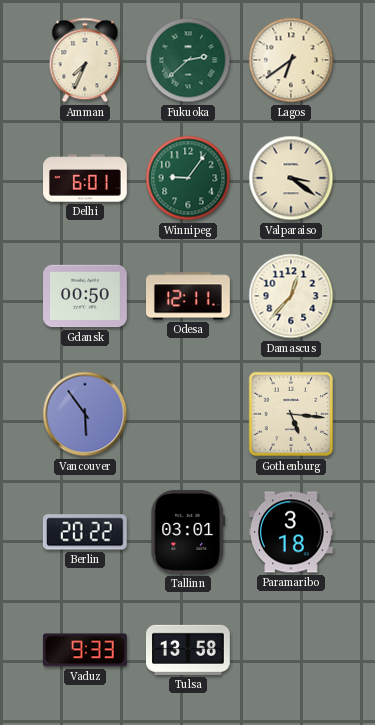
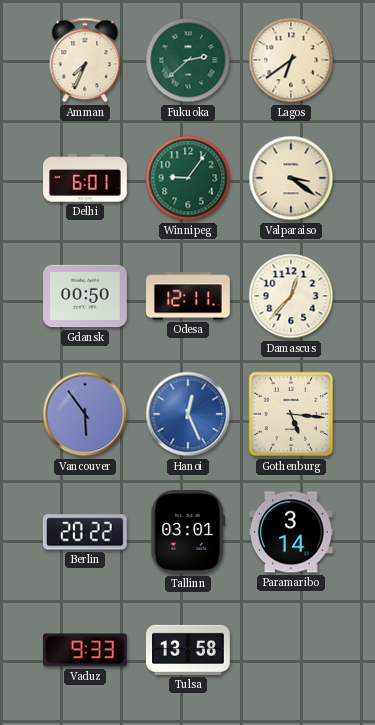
Hanoi: none -> 12:26 (188, 414)
Paramaribo: 3:18 -> 3:14 (292, 532)
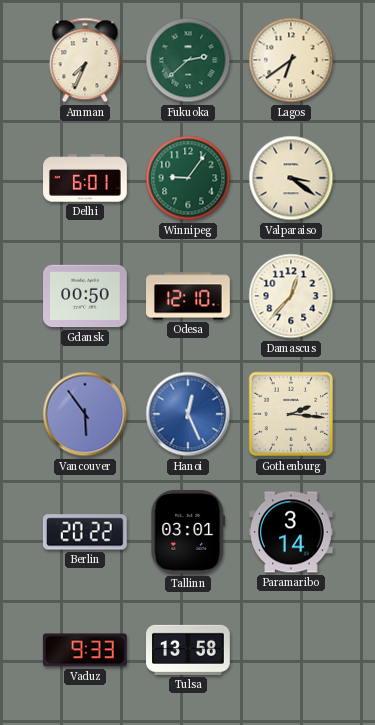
Odesa: 12:11 -> 12:10 (189, 296)
Gothenburg: 5:16 -> 2:16 (291, 414)
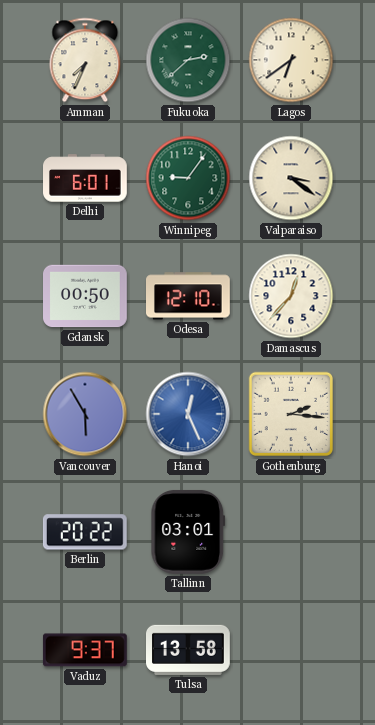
Vancouver: 5:54 -> 5:55 (85, 414)
Paramaribo: 3:14 -> none (292, 532)
Vaduz: 9:33 -> 9:37 (85, 650)
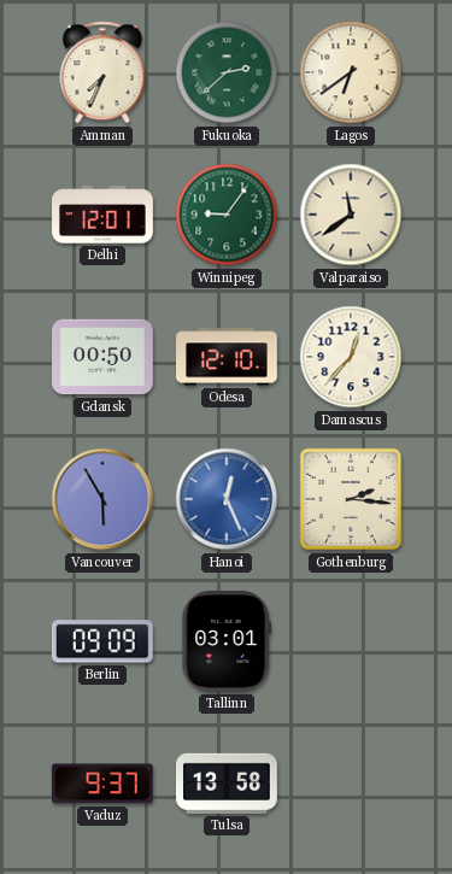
Delhi: 6:01 -> 12:01 (104, 215)
Valparaiso: 3:21 -> 11:39 (351, 215)
Berlin: 20:22 -> 09:09 (102, 641)
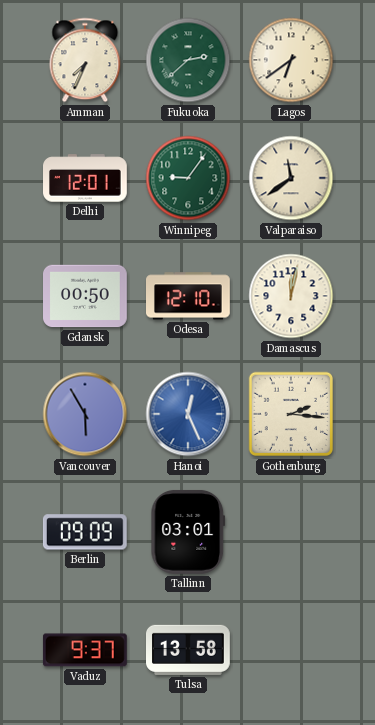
Damascus: 12:37 -> 12:02 (291, 296)
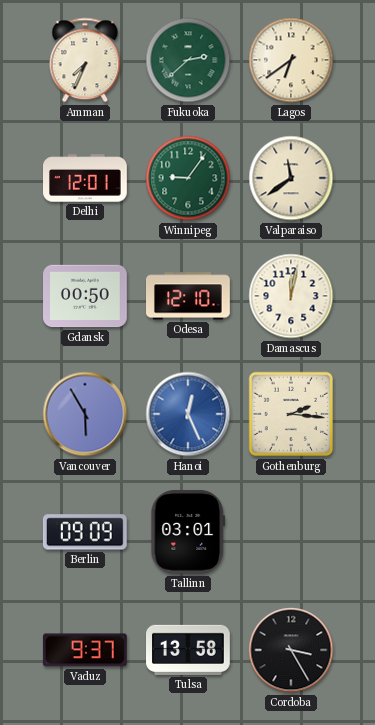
Cordoba: none -> 3:25 (291, 650)
